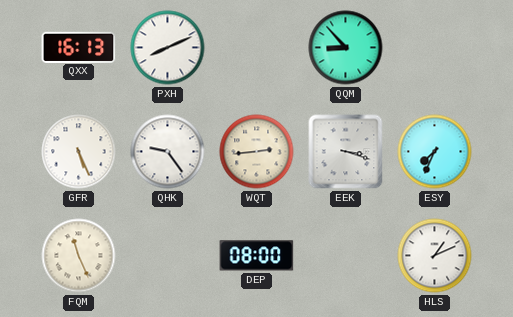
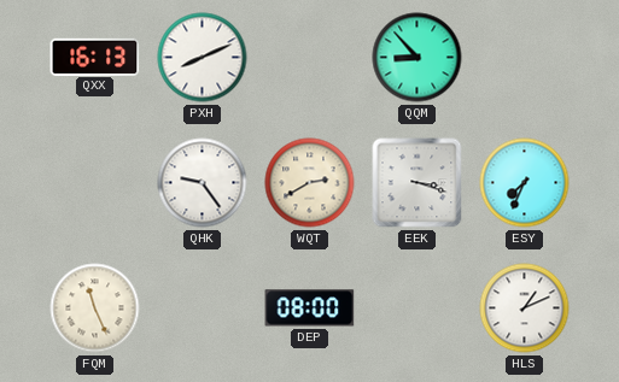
GFR: 5:26 -> none (79, 152)
WQT: 2:44 -> 2:40 (310, 183)
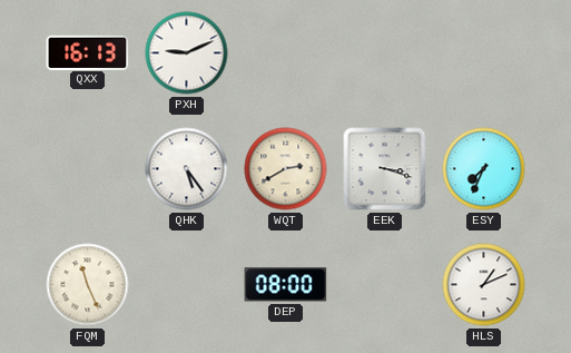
PXH: 8:11 -> 9:11 (187, 53)
QQM: 8:53 -> none (417, 58)
QHK: 9:24 -> 5:24 (187, 169)
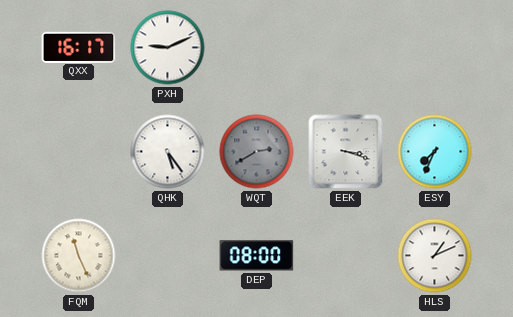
QXX: 16:13 -> 16:17 (79, 47)
WQT dial: cream -> grey (257, 152)
